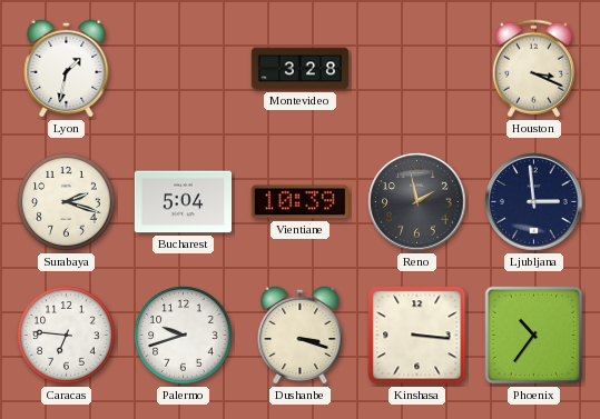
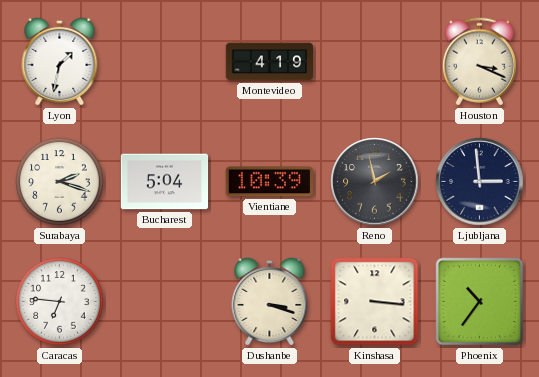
Montevideo: 3:28 -> 4:19 (270, 62)
Palermo: 9:42 -> none (184, 336)
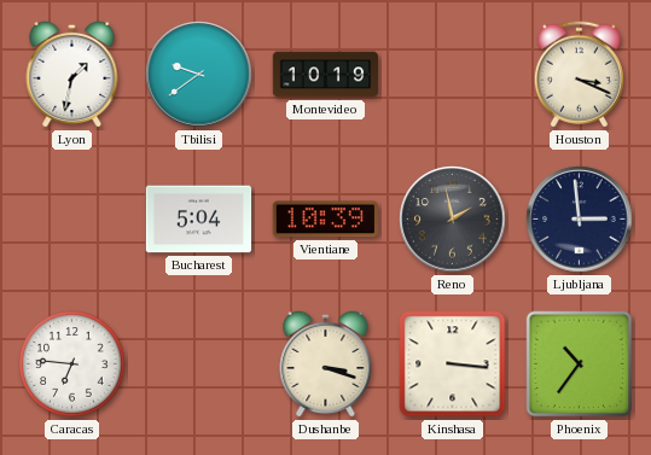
Tbilisi: none -> 9:39 (199, 75)
Montevideo: 4:19 -> 10:19 (326, 75)
Surabaya: 2:18 -> none (60, 182)
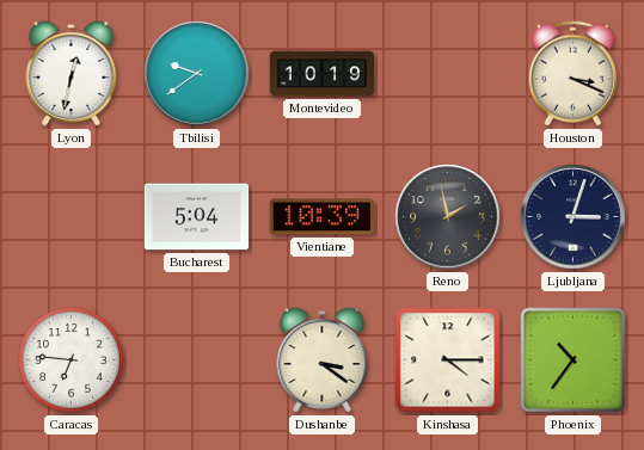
Lyon: 1:32 -> 12:32 (72, 73)
Ljubljana: 2:59 -> 3:03 (574, 217)
Dushanbe: 3:18 -> 3:21 (323, 359)
Kinshasa: 3:16 -> 4:15 (448, 360)
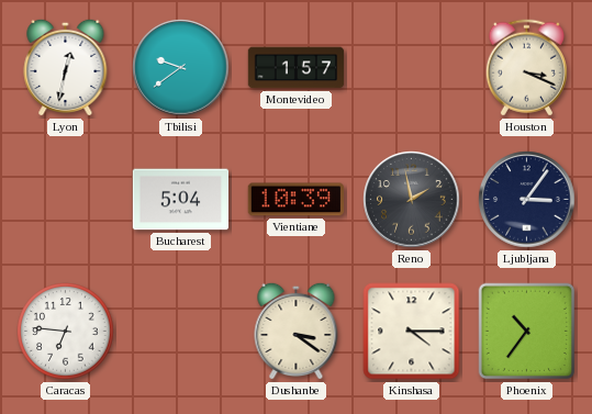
Montevideo: 10:19 -> 1:57 (297, 68)
Ljubljana: 3:03 -> 3:06 (527, 200)
